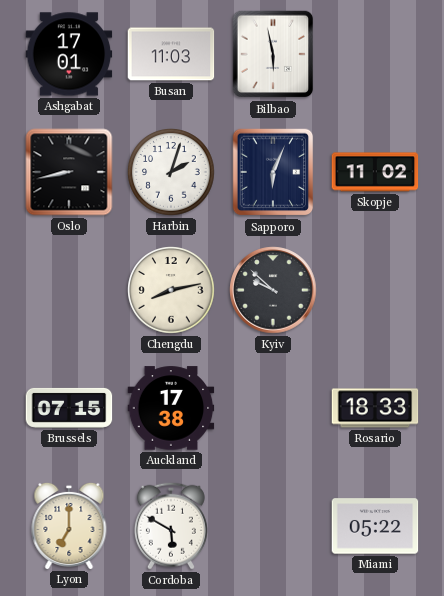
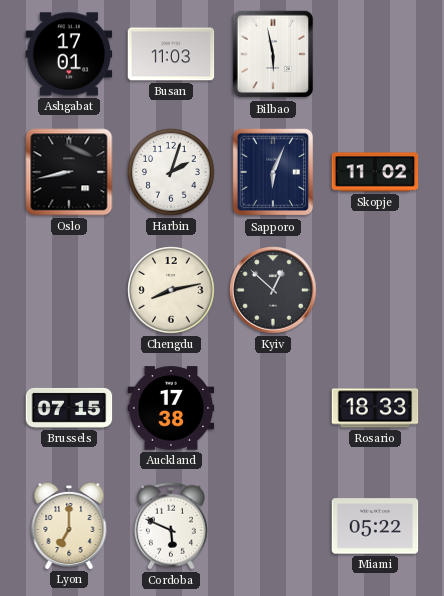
Kyiv: 9:52 -> 12:52 (273, 290)
Cordoba: 5:50 -> 5:49 (171, 526)
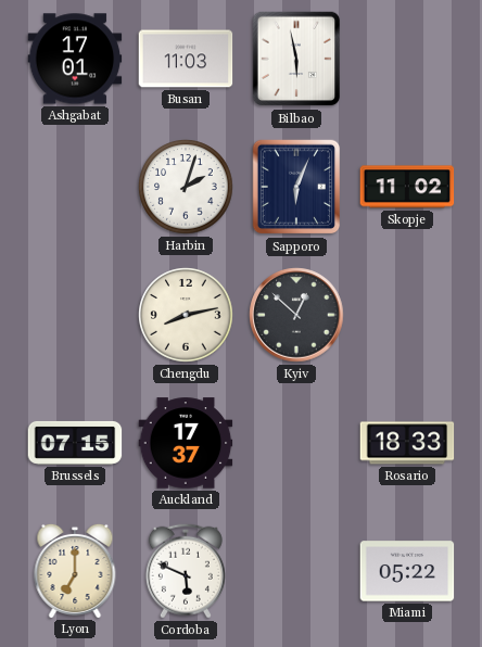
Oslo: 8:43 -> none (69, 172)
Auckland: 17:38 -> 17:37 (186, 443)
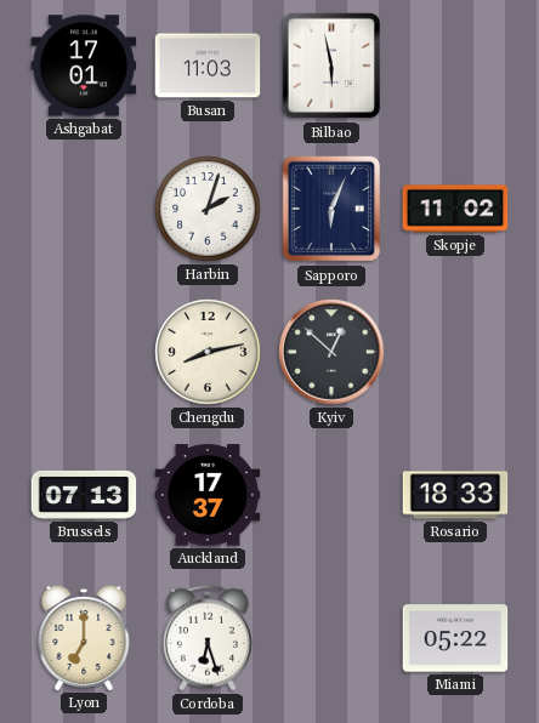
Brussels: 07:15 -> 07:13 (84, 495)
Cordoba: 5:49 -> 6:27 (208, 638)
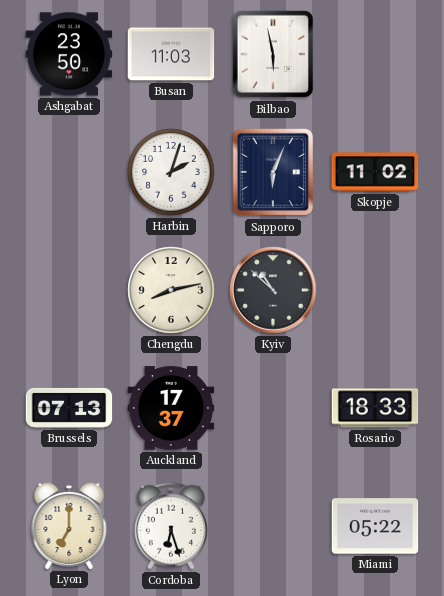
Ashgabat: 17:01 -> 23:50 (69, 54)
Kyiv: 12:52 -> 10:52 (273, 290)
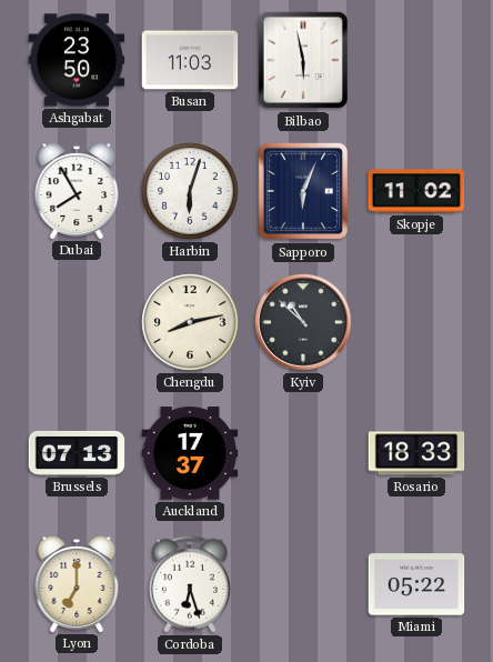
Dubai: none -> 7:55 (77, 190)
Harbin: 2:03 -> 6:03 (190, 191)
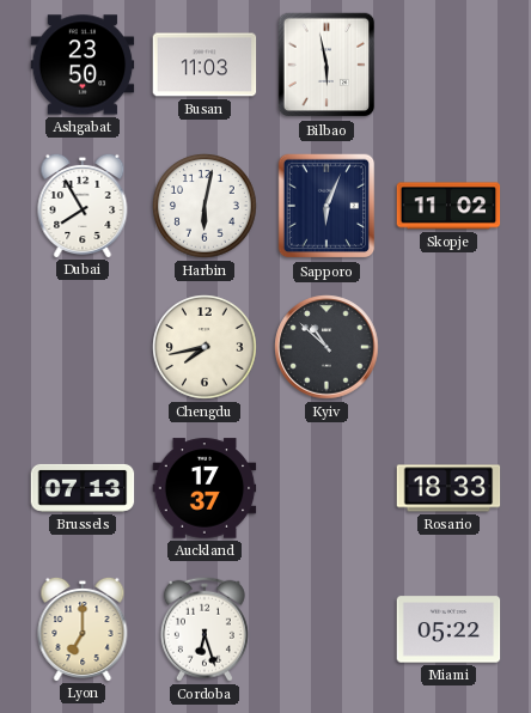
Harbin: 6:03 -> 6:02 (205, 206)
Chengdu: 8:13 -> 7:43 (205, 347)
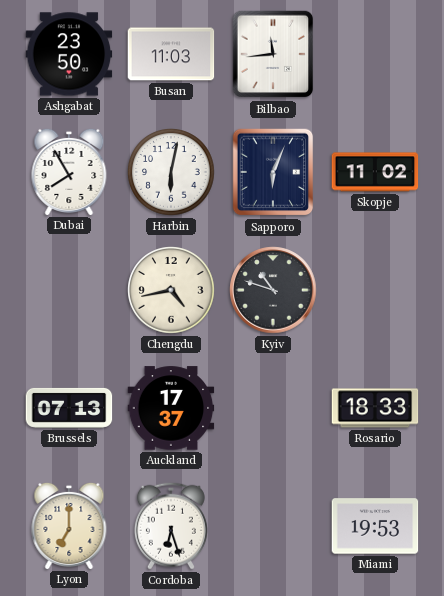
Bilbao: 5:58 -> 11:44 (273, 54)
Chengdu: 7:43 -> 4:43 (171, 290)
Kyiv: 10:52 -> 10:48 (273, 290)
Miami: 05:22 -> 19:53 (375, 526)
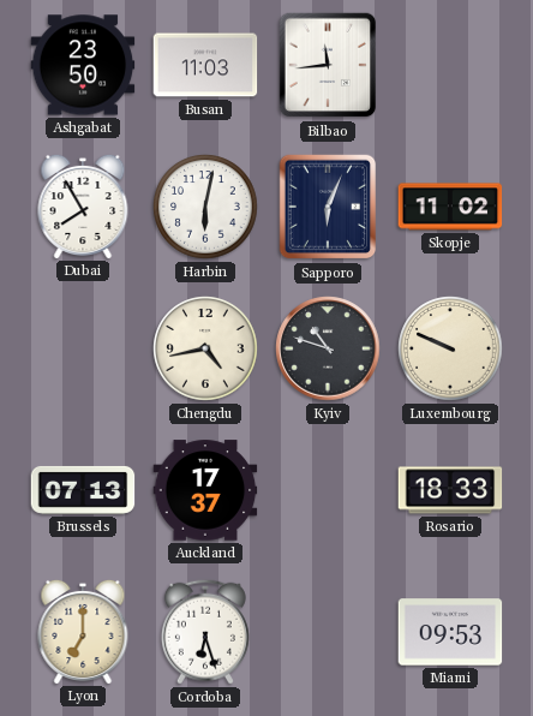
Luxembourg: none -> 9:49 (450, 348)
Miami: 19:53 -> 09:53 (450, 632)
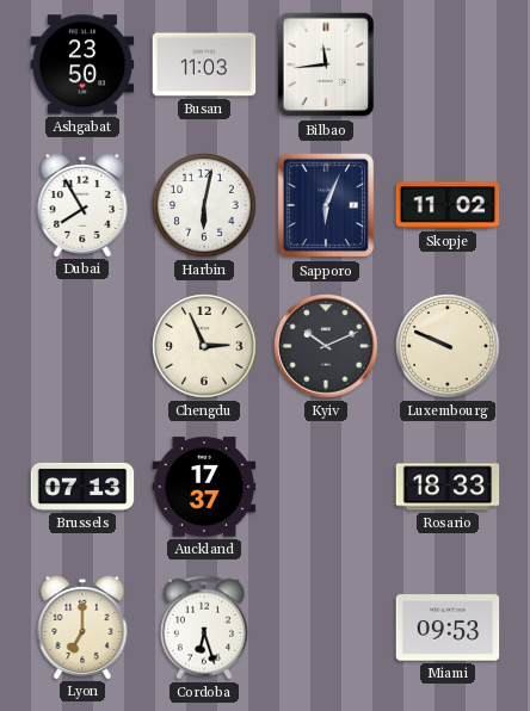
Chengdu: 4:43 -> 2:56 (204, 346)
Kyiv: 10:48 -> 10:11 (326, 346)
